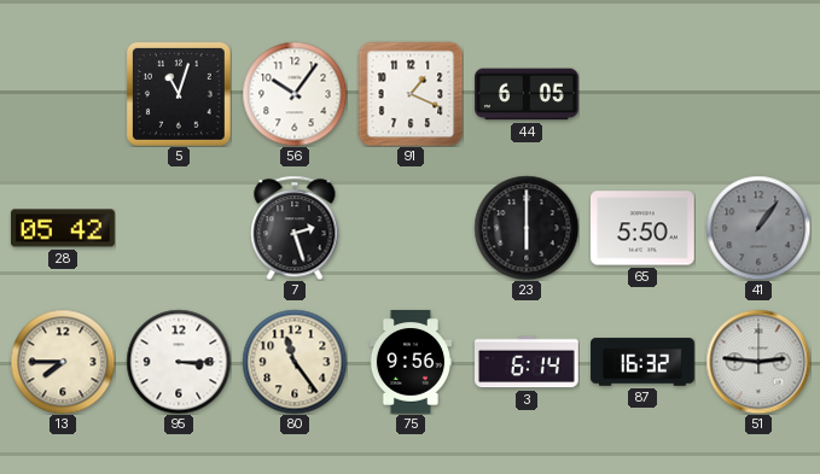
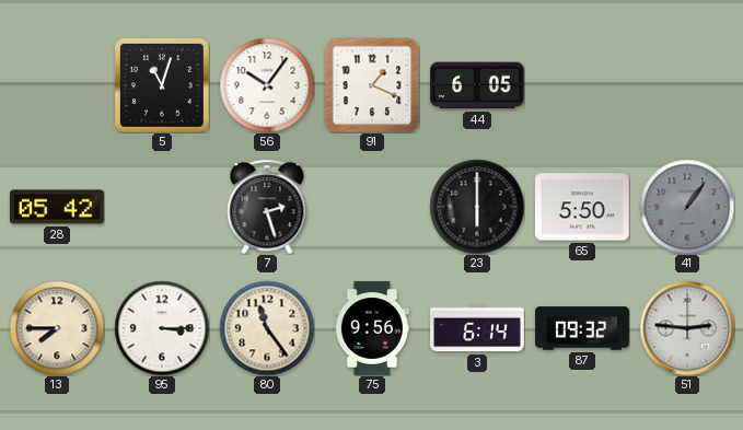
87: 16:32 -> 09:32 (582, 328)
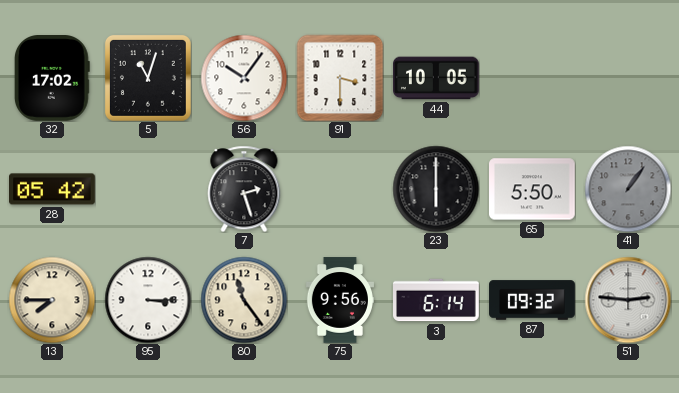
32: none -> 17:02 (53, 79)
91: 1:19 -> 3:30 (340, 78)
44: 6:05 -> 10:05 (437, 78)
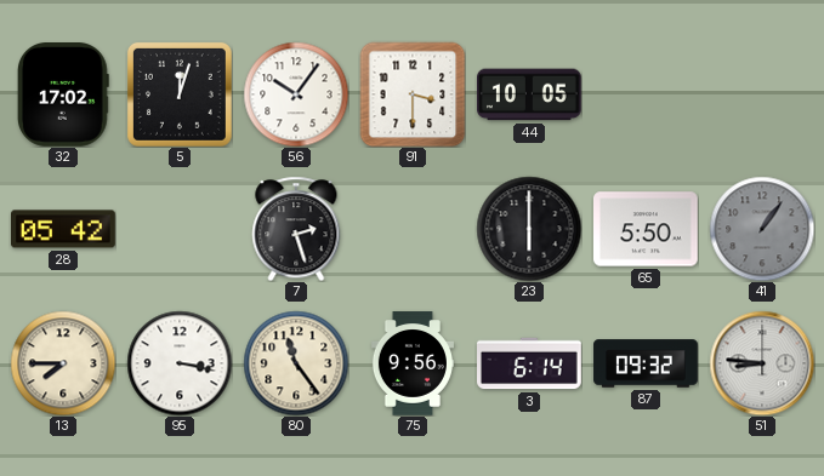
5: 11:03 -> 12:03 (180, 94)
95: 3:15 -> 3:17 (180, 363)
51: 2:46 -> 8:46 (762, 363)
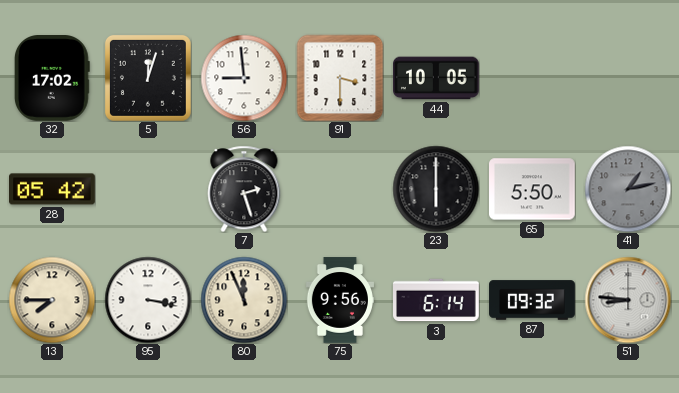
56: 10:06 -> 8:59 (244, 78)
41: 1:06 -> 1:13 (628, 189)
80: 11:24 -> 11:56 (244, 300)
